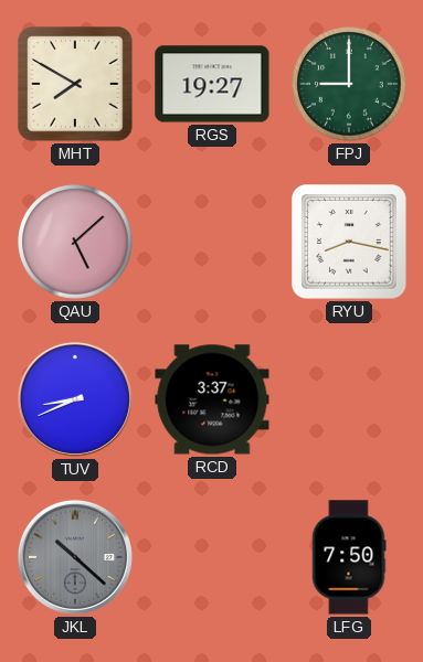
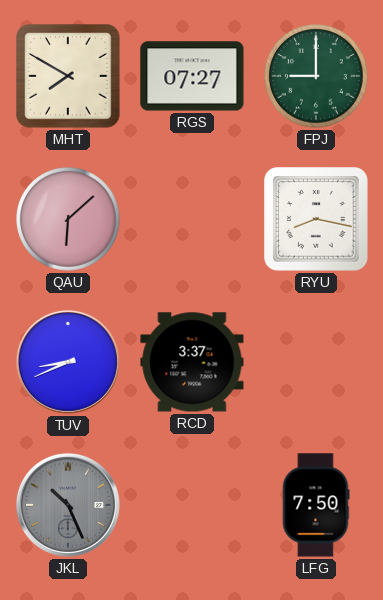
RGS: 19:27 -> 07:27 (192, 76)
QAU: 5:08 -> 6:08 (68, 219)
JKL: 10:22 -> 10:26 (68, 505)
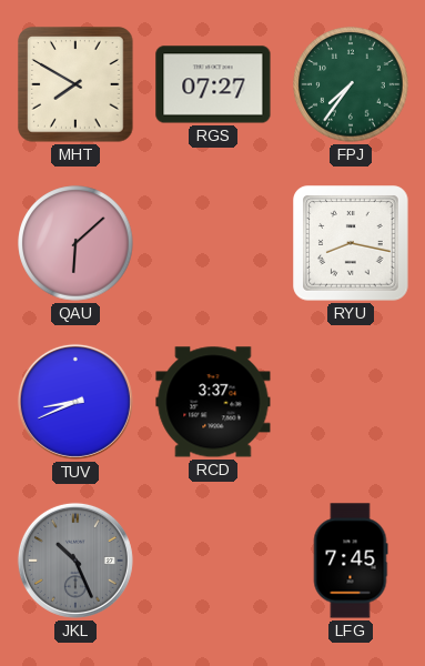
FPJ: 9:00 -> 7:36 (351, 84)
LFG: 7:50 -> 7:45 (351, 561)
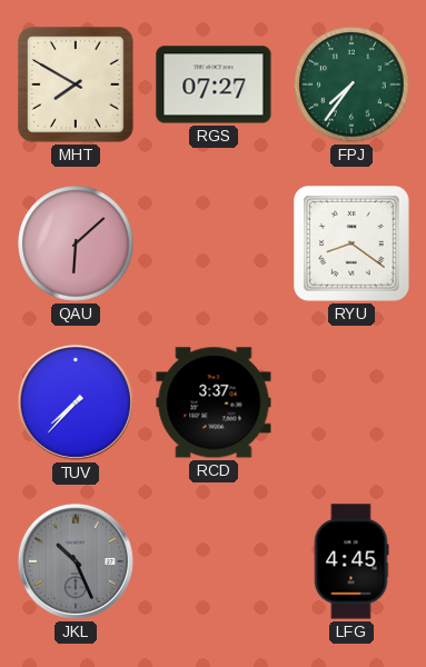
RYU: 8:17 -> 8:21 (351, 243)
TUV: 8:41 -> 7:37 (76, 402)
LFG: 7:45 -> 4:45 (351, 561)
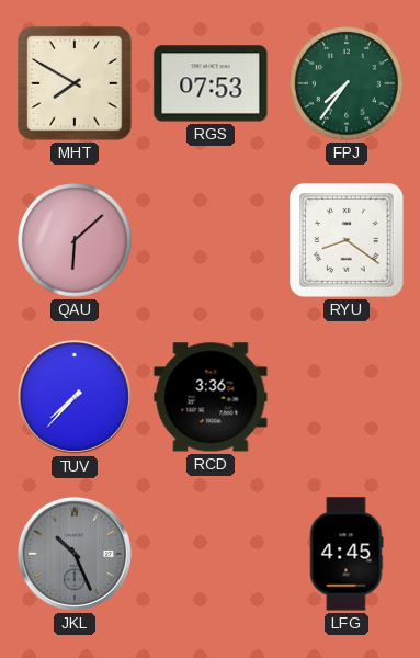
RGS: 07:27 -> 07:53 (211, 83)
RCD: 3:37 -> 3:36 (211, 397)
